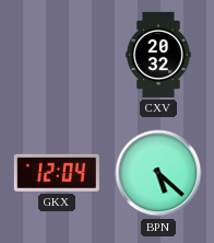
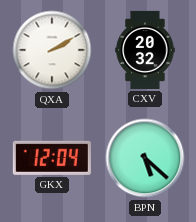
QXA: none -> 2:10 (52, 50)
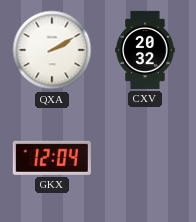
BPN: 5:22 -> none (145, 158)
